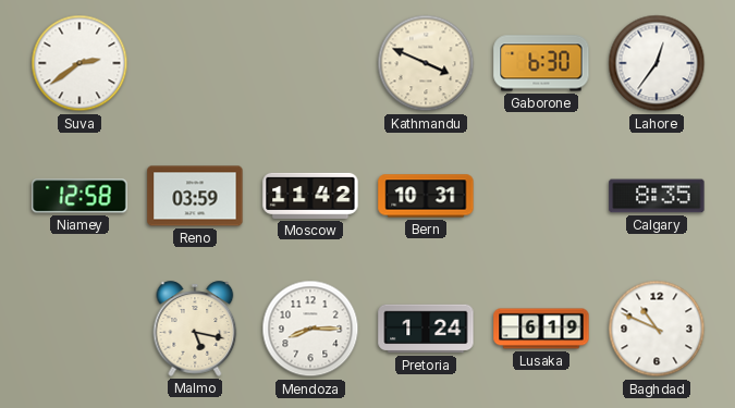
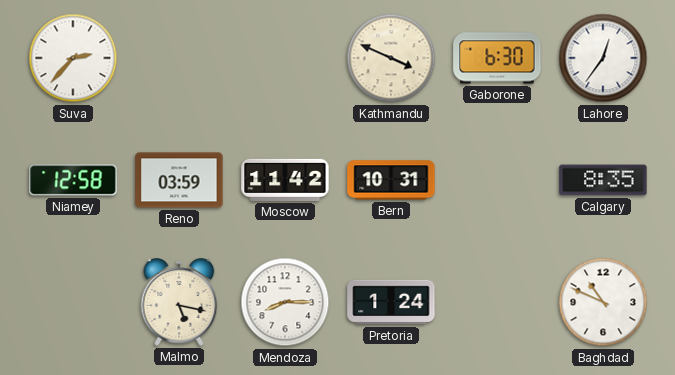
Suva: 2:39 -> 2:37 (73, 58)
Lusaka: 6:19 -> none (541, 329)
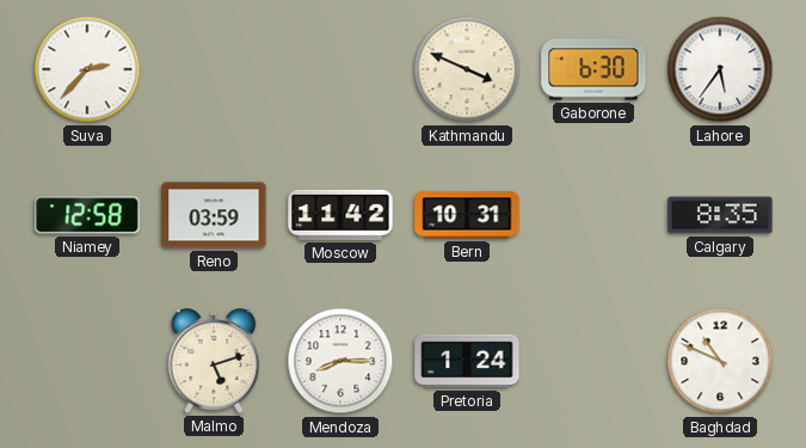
Lahore: 12:36 -> 5:36 (720, 69)
Malmo: 5:17 -> 5:12 (214, 361)
